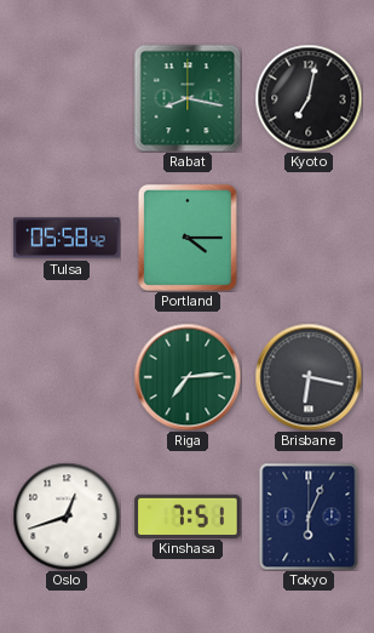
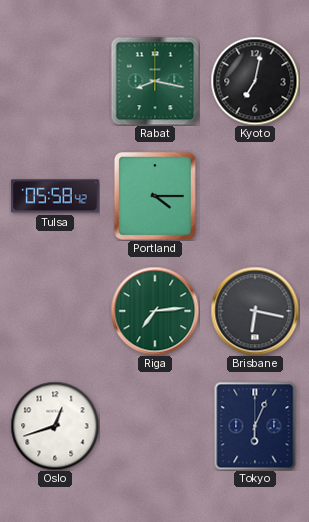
Kinshasa: 7:51 -> none (188, 515)
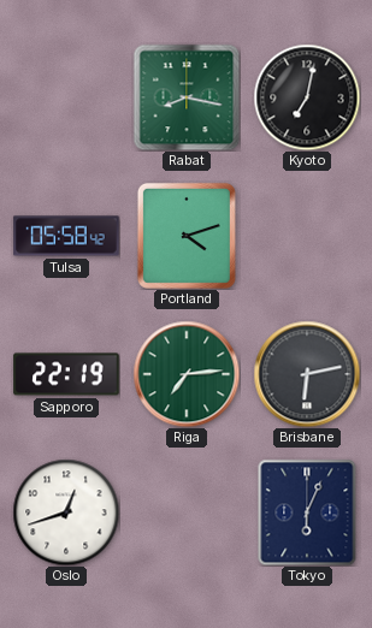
Portland: 4:15 -> 4:12 (187, 236)
Sapporo: none -> 22:19 (66, 374)
Brisbane: 6:17 -> 6:13 (307, 374)
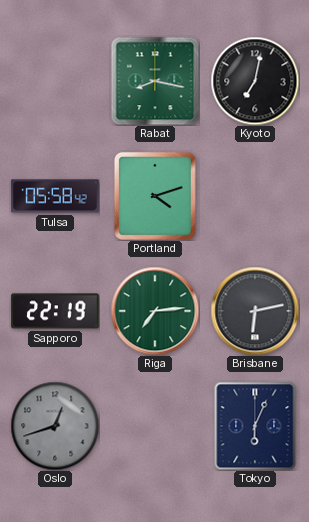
Oslo dial: white -> grey (55, 426)
